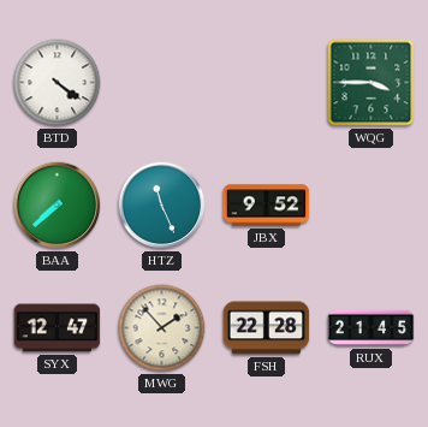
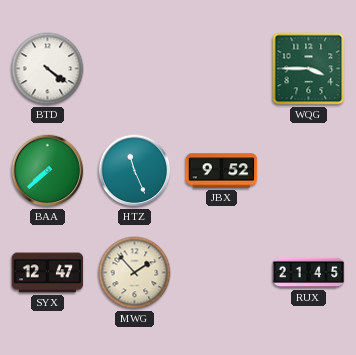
FSH: 22:28 -> none (267, 328)
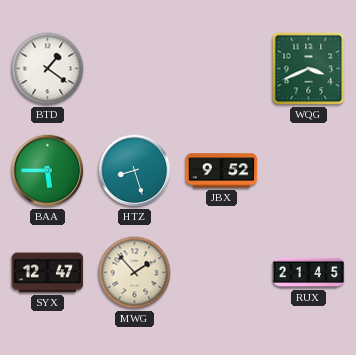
BTD: 4:21 -> 1:21 (48, 69)
WQG: 3:45 -> 3:41 (309, 69)
BAA: 7:38 -> 5:45 (48, 171)
HTZ: 11:26 -> 8:27 (135, 171)
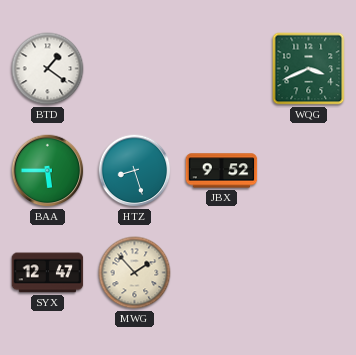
RUX: 21:45 -> none (309, 273)
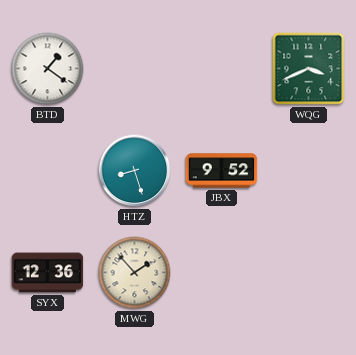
BAA: 5:45 -> none (48, 171)
SYX: 12:47 -> 12:36 (48, 273)
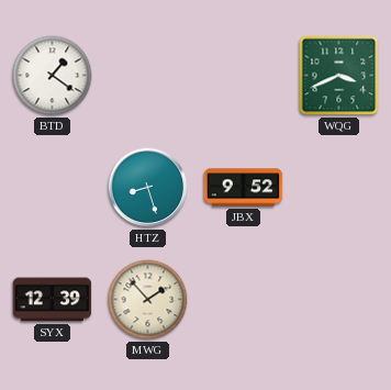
SYX: 12:36 -> 12:39 (53, 300)
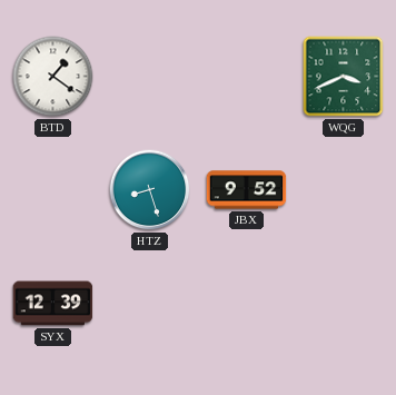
MWG: 1:53 -> none (148, 300)
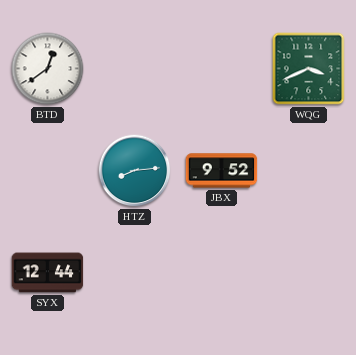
BTD: 1:21 -> 12:39 (48, 69)
HTZ: 8:27 -> 8:14 (135, 171)
SYX: 12:39 -> 12:44 (48, 273)
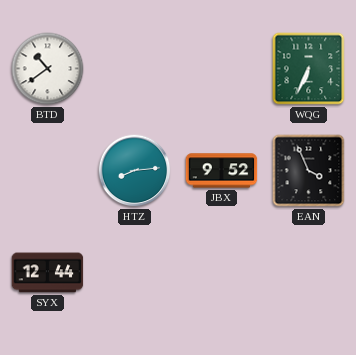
BTD: 12:39 -> 10:39 (48, 69)
WQG: 3:41 -> 6:34 (309, 69)
EAN: none -> 3:56 (309, 171)
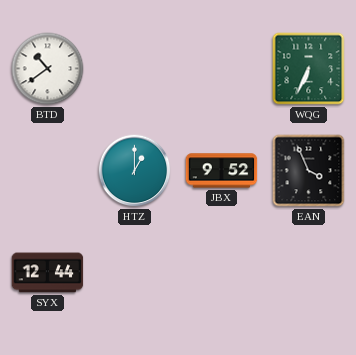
HTZ: 8:14 -> 1:00 (135, 171)
